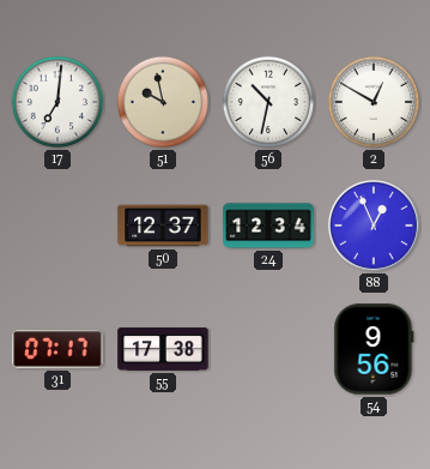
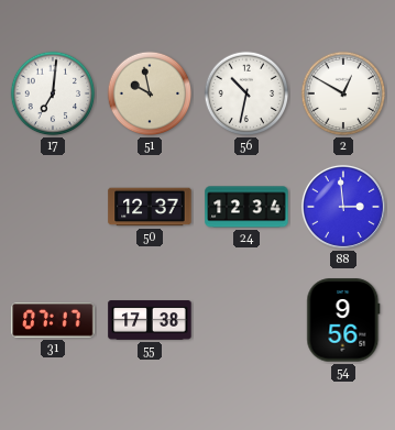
88: 12:56 -> 2:59 (343, 207)
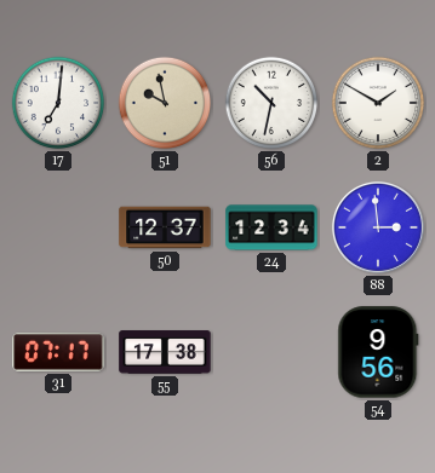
2: 12:50 -> 1:50 (378, 103)
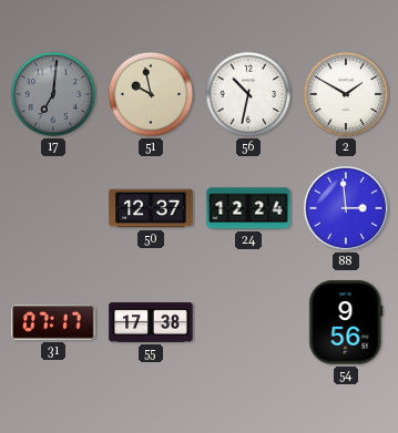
17 dial: white -> grey (53, 94)
24: 12:34 -> 12:24 (248, 208)
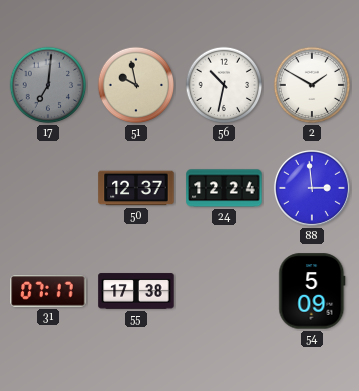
54: 9:56 -> 5:09 (312, 291)
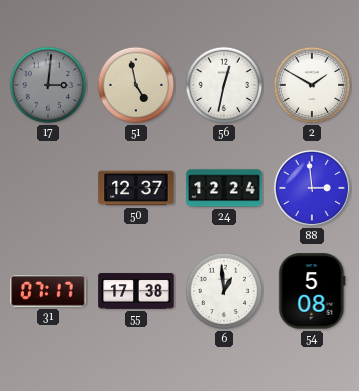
17: 7:01 -> 3:01 (48, 85)
51: 9:58 -> 4:58 (136, 85)
56: 10:32 -> 12:32 (224, 85)
6: none -> 12:59 (224, 291)
54: 5:09 -> 5:08 (312, 291)
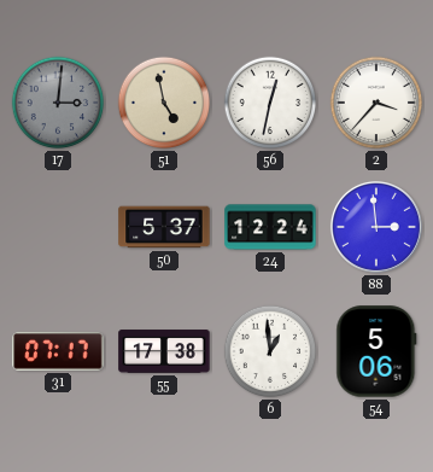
2: 1:50 -> 3:37 (376, 103)
50: 12:37 -> 5:37 (164, 227)
54: 5:08 -> 5:06 (376, 351)
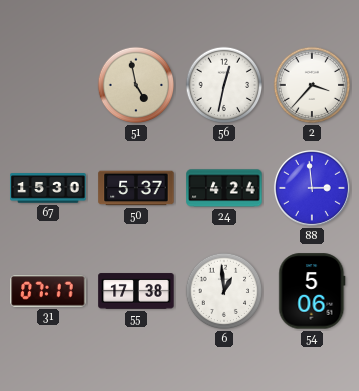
17: 3:01 -> none (58, 103)
67: none -> 15:30 (48, 188)
24: 12:24 -> 4:24 (224, 188)
